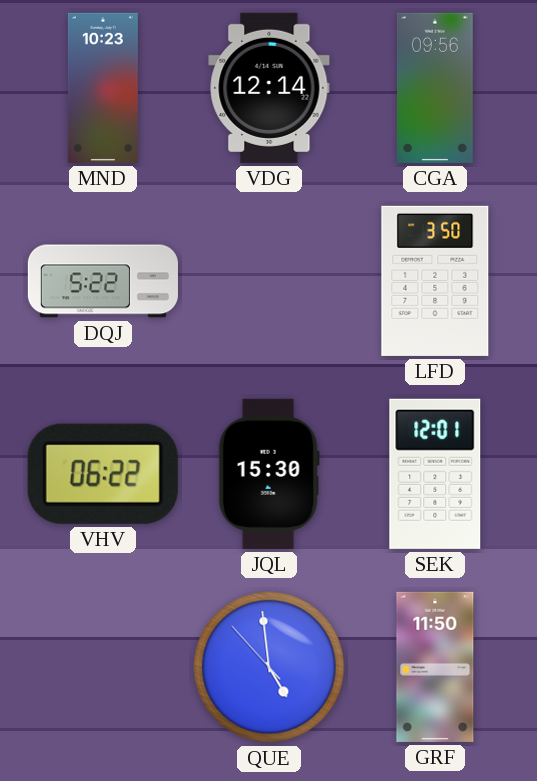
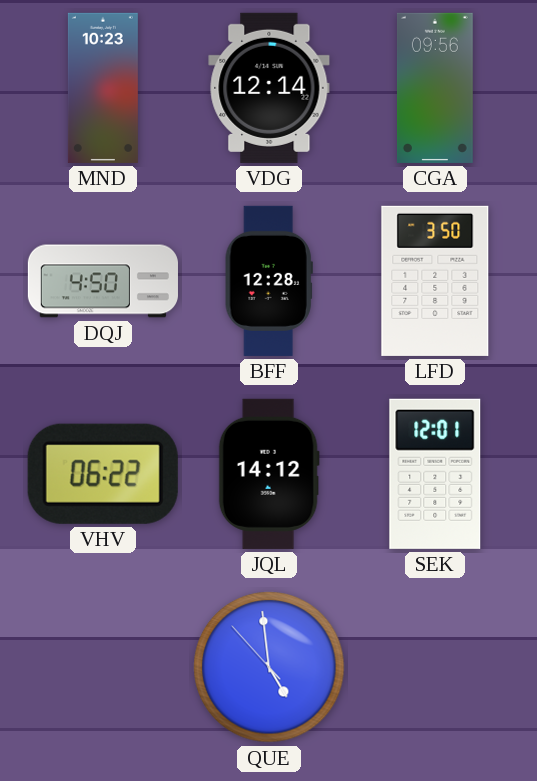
DQJ: 5:22 -> 4:50 (103, 281)
BFF: none -> 12:28 (269, 281)
JQL: 15:30 -> 14:12 (269, 474)
GRF: 11:50 -> none (435, 667)
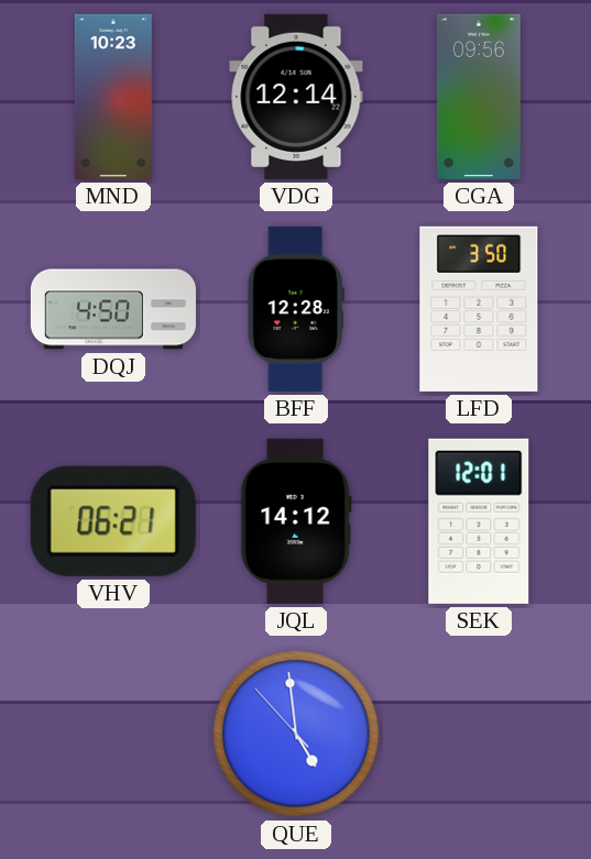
VHV: 06:22 -> 06:21 (113, 521)
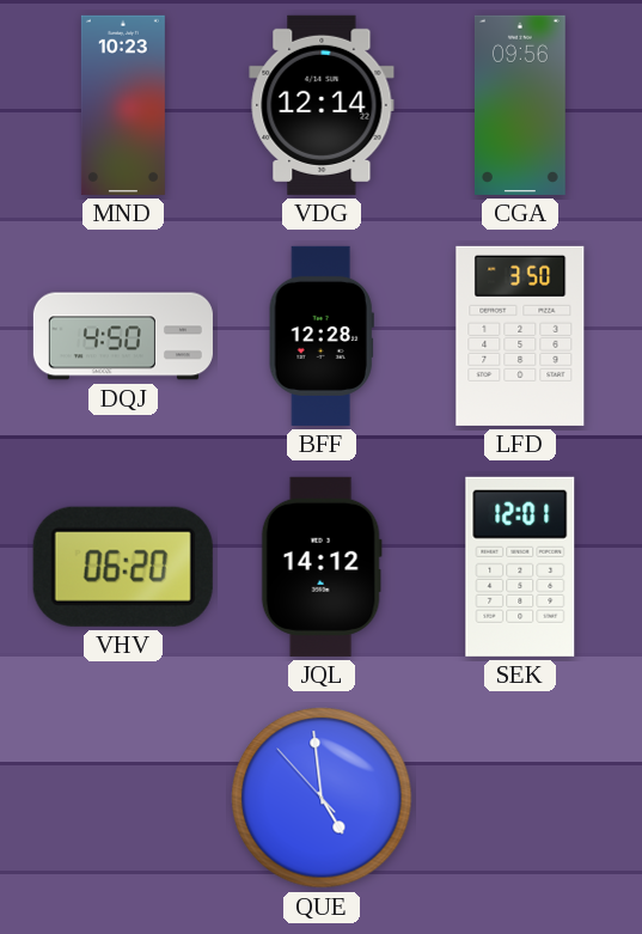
VHV: 06:21 -> 06:20 (123, 567)
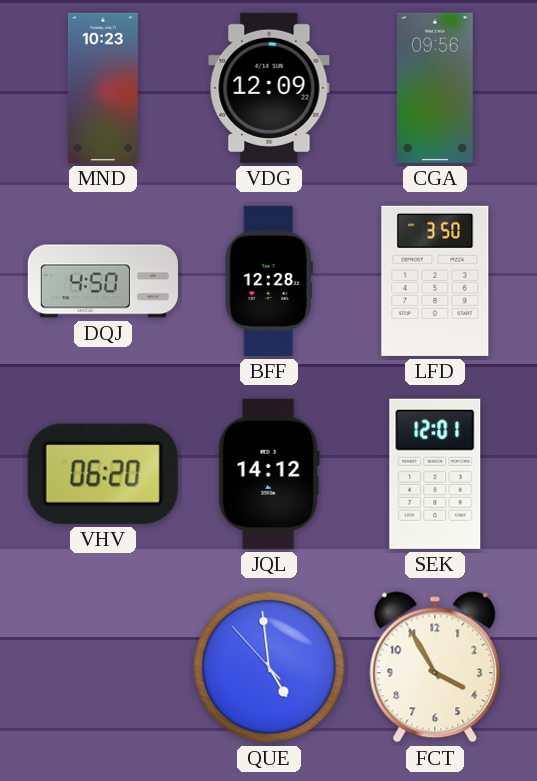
VDG: 12:14 -> 12:09 (269, 88)
FCT: none -> 3:55 (435, 667)
